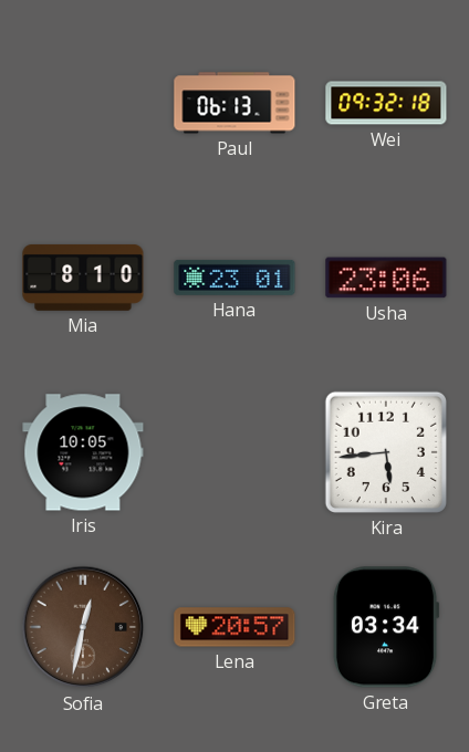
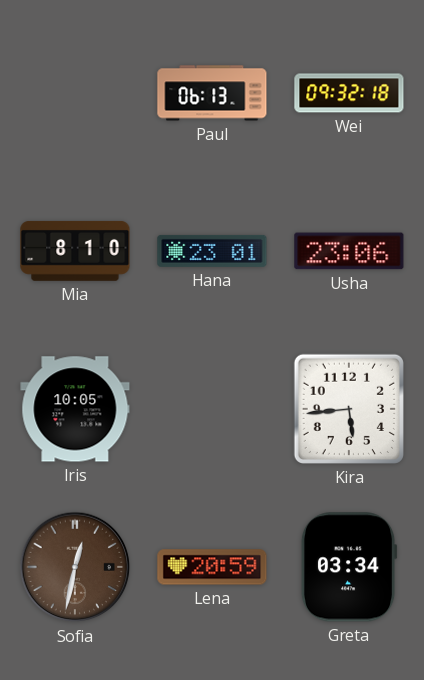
Lena: 20:57 -> 20:59 (212, 567)
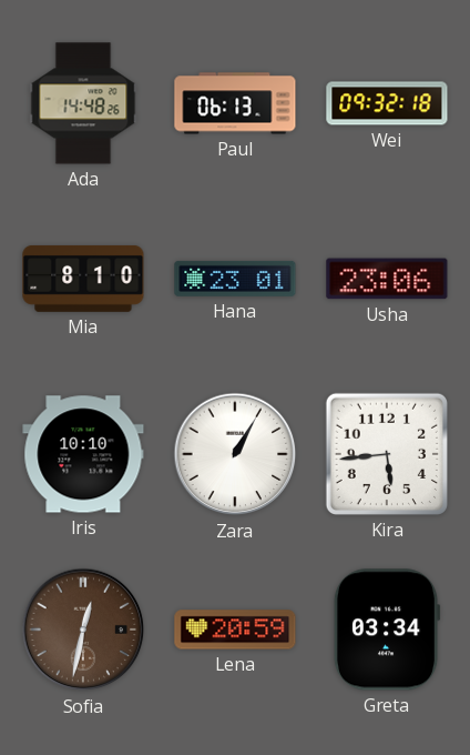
Ada: none -> 14:48 (83, 103)
Iris: 10:05 -> 10:10 (83, 454)
Zara: none -> 1:05 (235, 454)
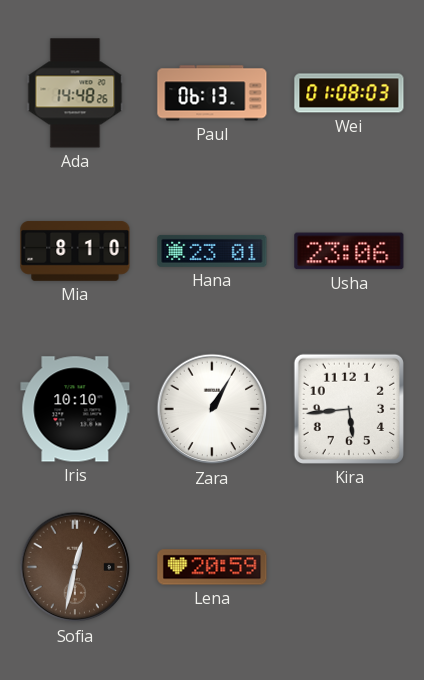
Wei: 09:32 -> 01:08 (349, 93)
Greta: 03:34 -> none (387, 630)
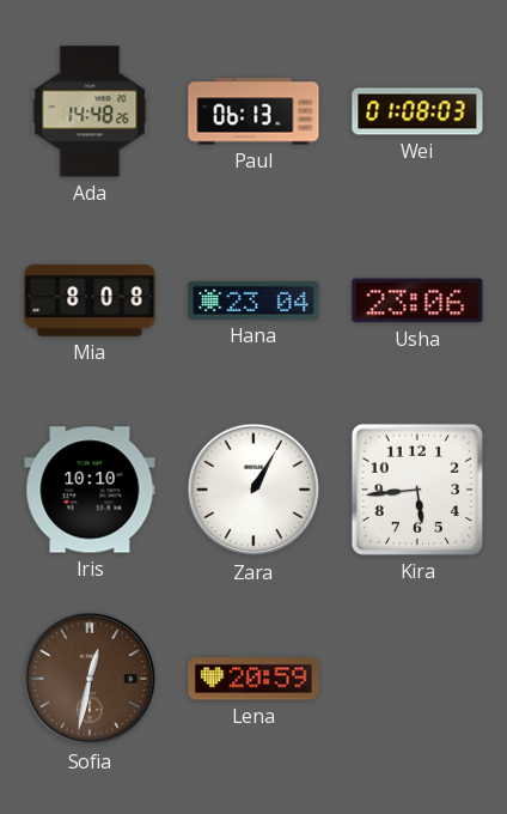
Mia: 8:10 -> 8:08 (90, 300)
Hana: 23:01 -> 23:04 (253, 300)
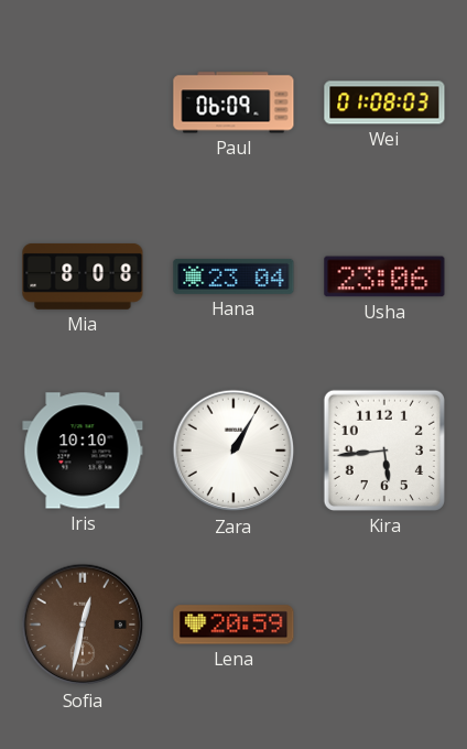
Ada: 14:48 -> none (90, 111)
Paul: 06:13 -> 06:09 (233, 102)
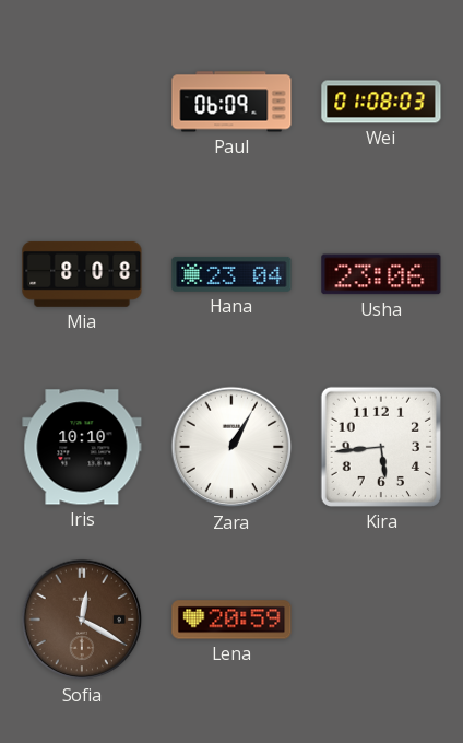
Sofia: 12:32 -> 12:20 (82, 620)
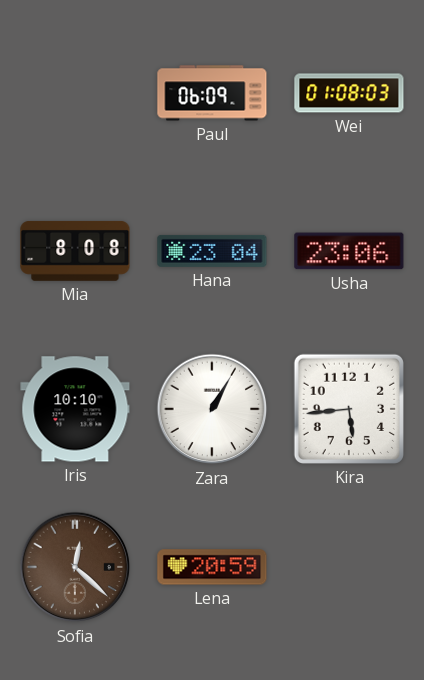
Sofia: 12:20 -> 12:22 (75, 567)
